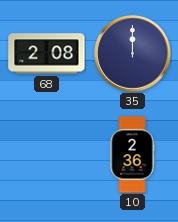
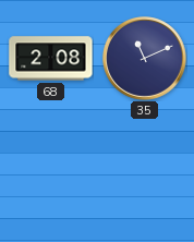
35: 12:00 -> 11:11 (145, 59)
10: 2:36 -> none (132, 155)
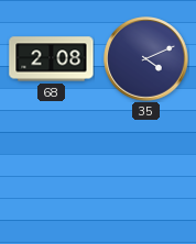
35: 11:11 -> 4:11 (146, 59)
